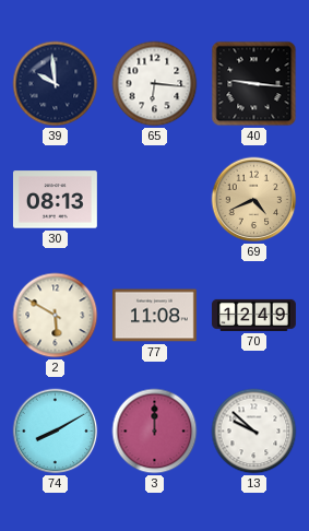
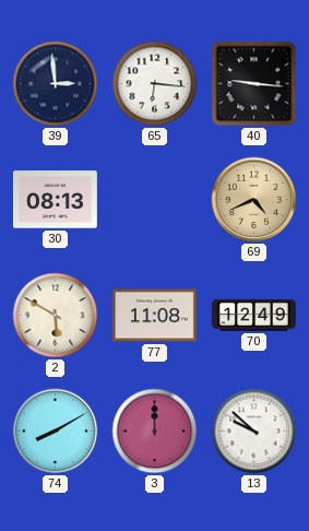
39: 9:59 -> 2:59 (56, 84)
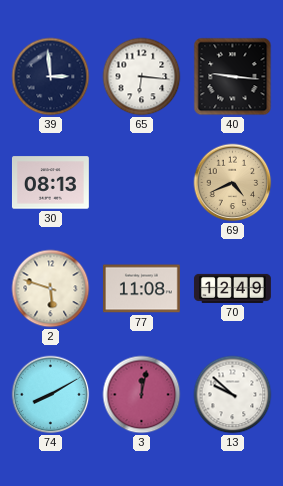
2: 5:50 -> 5:48 (51, 289)
3: 12:00 -> 12:02 (142, 395)
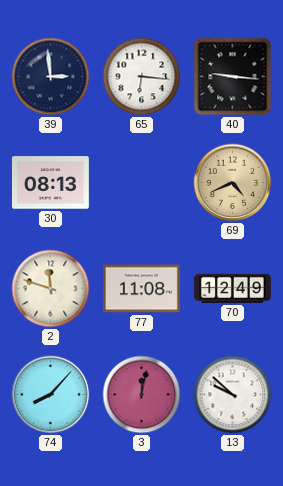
2: 5:48 -> 11:48 (51, 289)
74: 8:10 -> 8:07 (51, 395)
